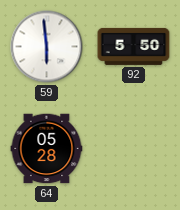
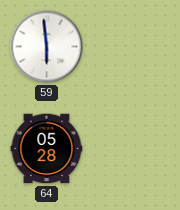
92: 5:50 -> none (134, 46)
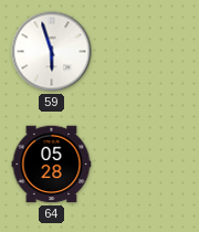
59: 5:59 -> 5:57 (52, 52)
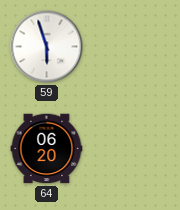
64: 05:28 -> 06:20 (47, 149)
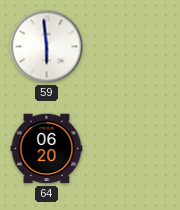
59: 5:57 -> 5:59 (47, 47)
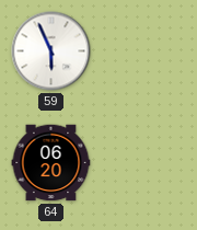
59: 5:59 -> 5:56 (51, 51)
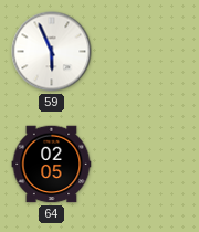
64: 06:20 -> 02:05 (52, 165)
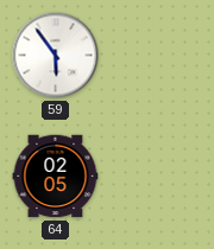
59: 5:56 -> 5:54 (56, 56)
